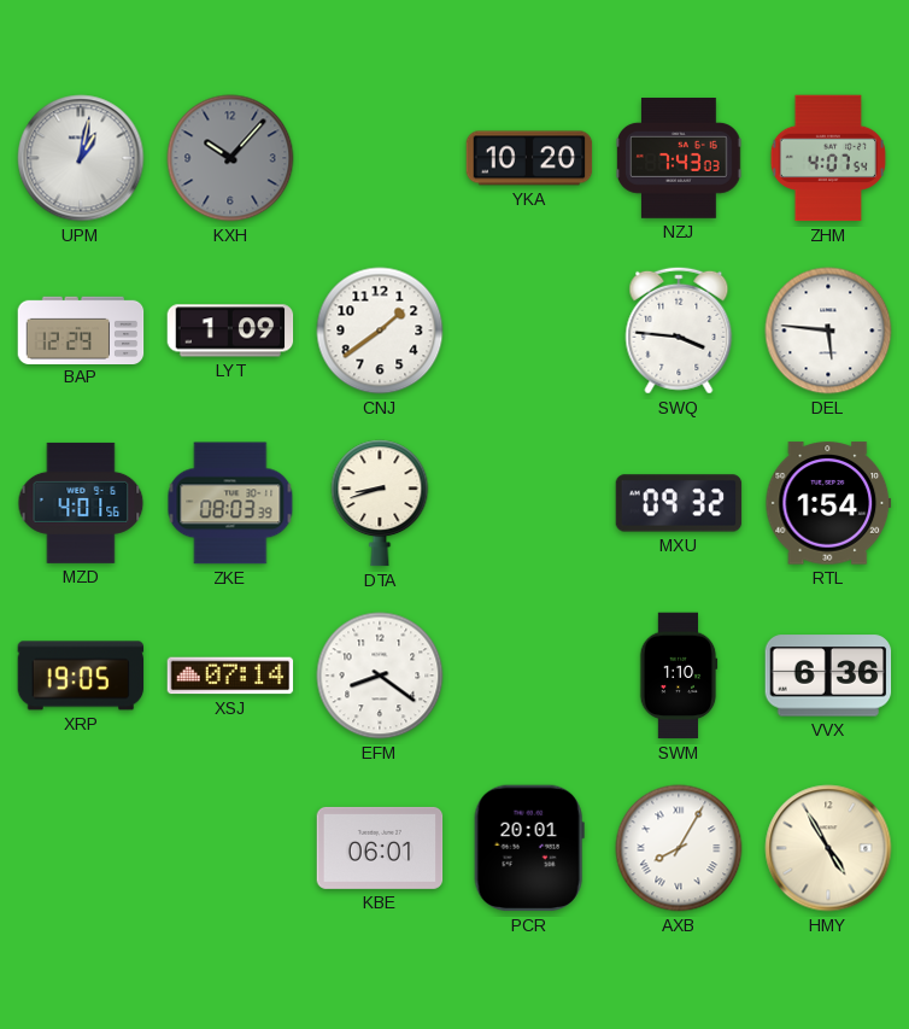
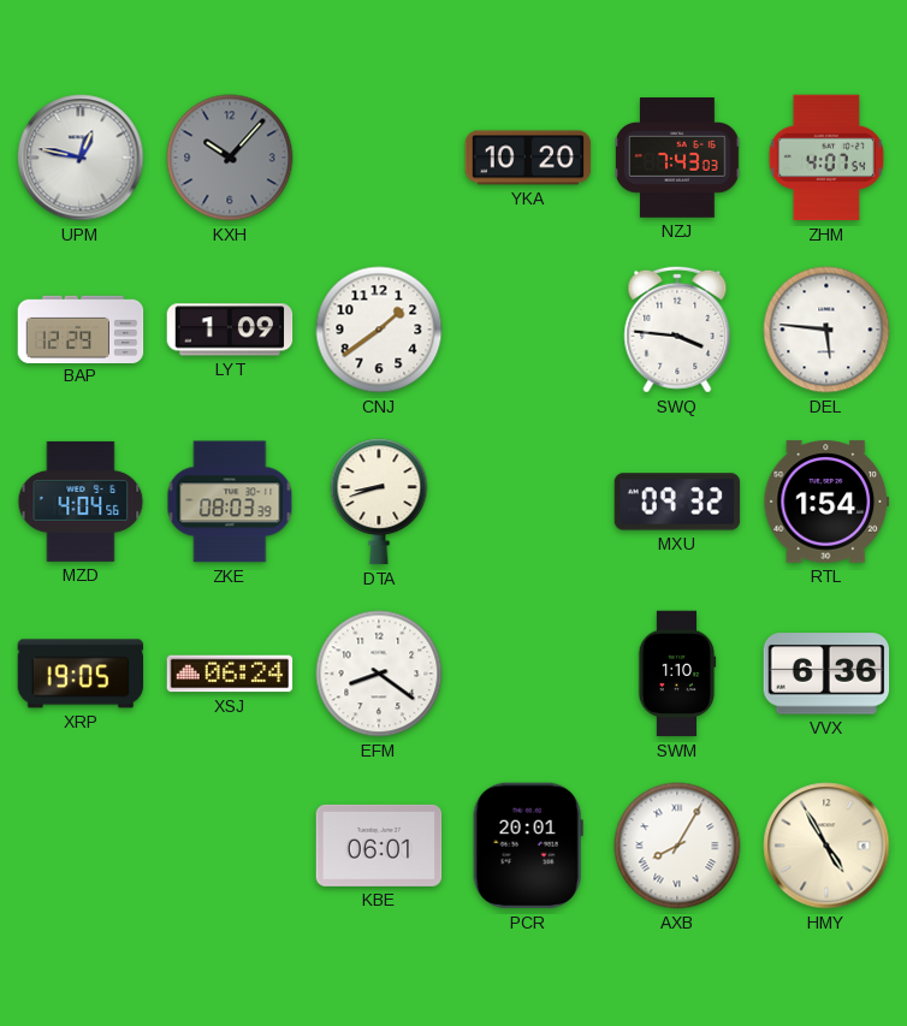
UPM: 1:02 -> 12:47 (81, 158)
MZD: 4:01 -> 4:04 (81, 502)
XSJ: 07:14 -> 06:24 (230, 674)
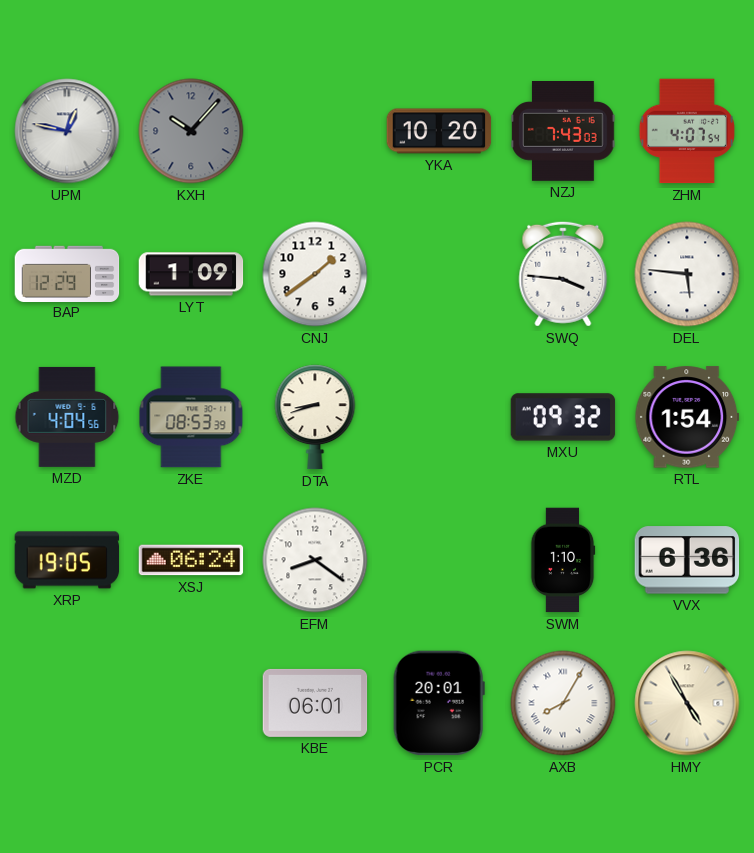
ZKE: 08:03 -> 08:53 (191, 417)
